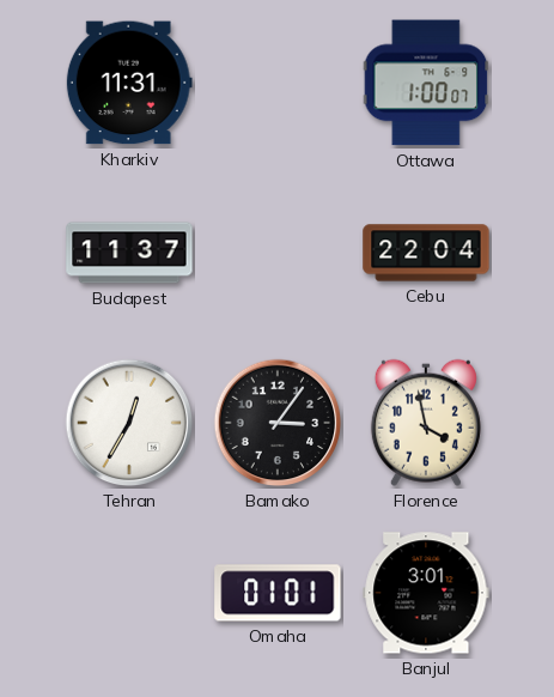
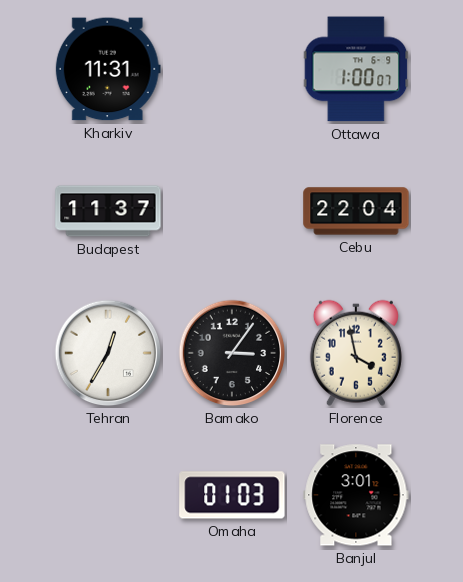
Omaha: 01:01 -> 01:03 (232, 495)
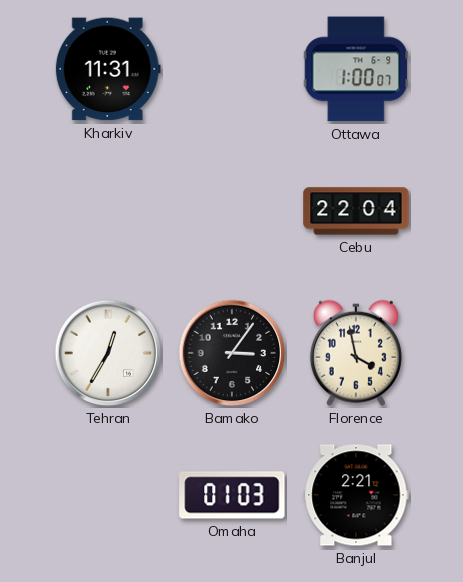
Budapest: 11:37 -> none (108, 211)
Banjul: 3:01 -> 2:21 (356, 495)
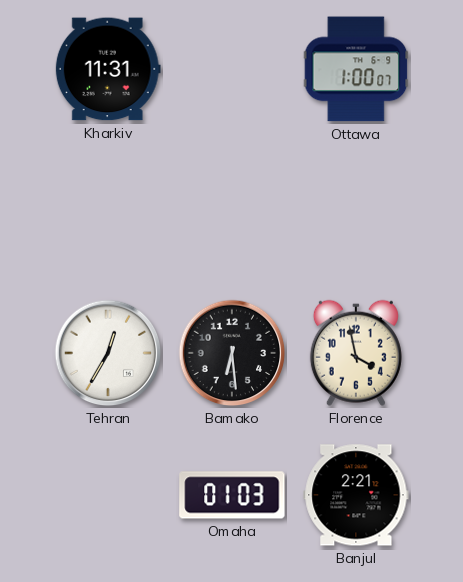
Cebu: 22:04 -> none (356, 211)
Bamako: 3:06 -> 6:29 (232, 353)
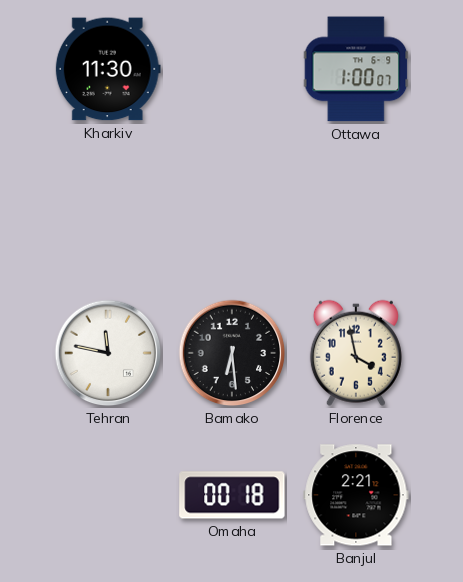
Kharkiv: 11:31 -> 11:30 (108, 69)
Tehran: 12:35 -> 11:47 (108, 353)
Omaha: 01:03 -> 00:18 (232, 495)
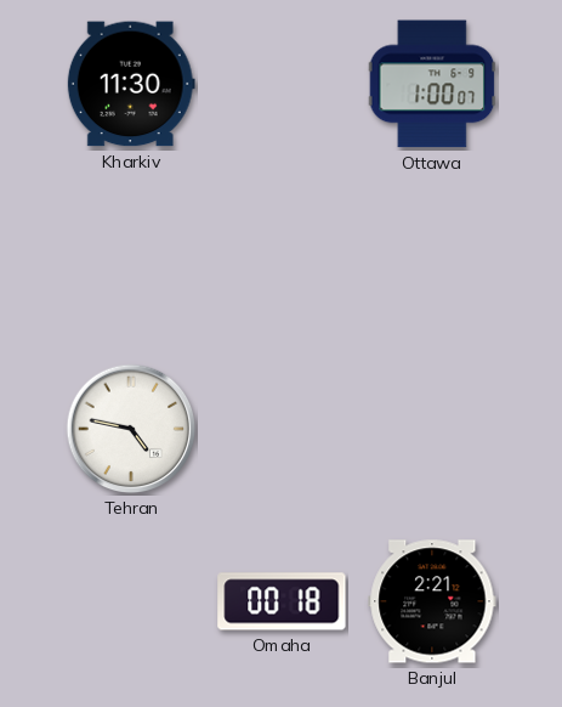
Tehran: 11:47 -> 4:47 (131, 429)
Bamako: 6:29 -> none (232, 353)
Florence: 3:58 -> none (356, 353)
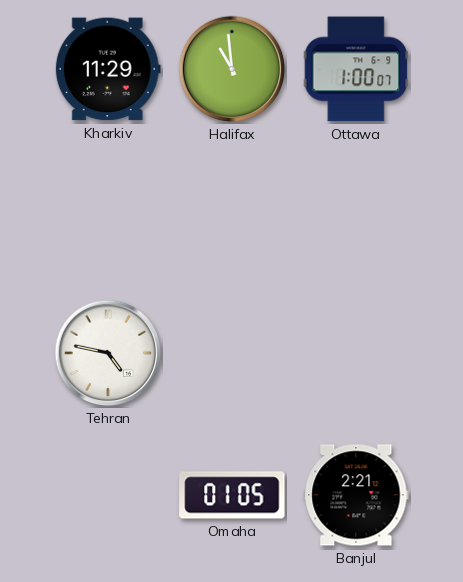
Kharkiv: 11:30 -> 11:29 (108, 69)
Halifax: none -> 10:59 (232, 69)
Omaha: 00:18 -> 01:05 (232, 495)
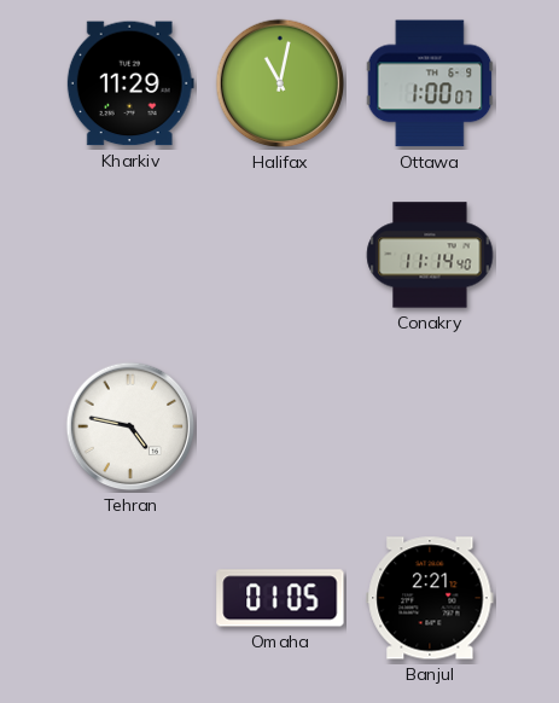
Halifax: 10:59 -> 11:02 (280, 83)
Conakry: none -> 11:14 (430, 255)
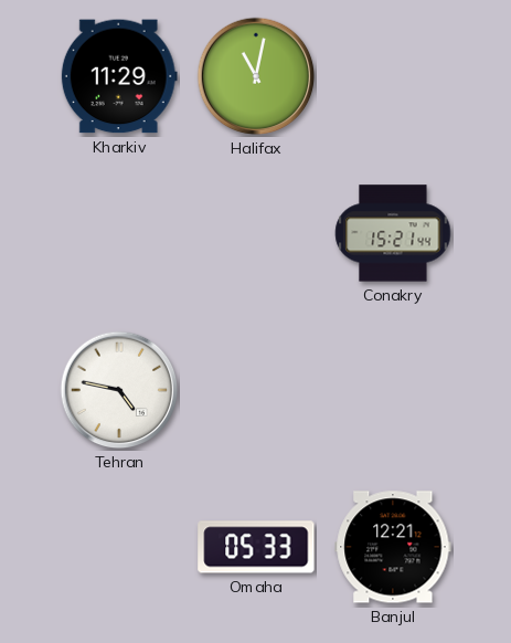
Ottawa: 1:00 -> none (430, 83)
Conakry: 11:14 -> 15:21 (393, 233)
Omaha: 01:05 -> 05:33 (256, 547)
Banjul: 2:21 -> 12:21 (393, 547)
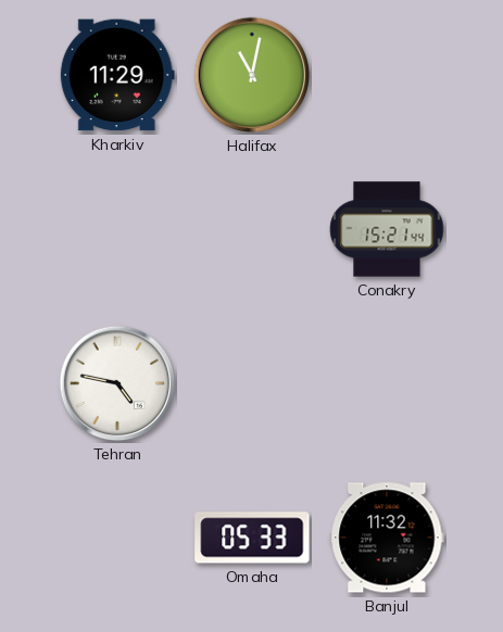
Banjul: 12:21 -> 11:32 (387, 538)
